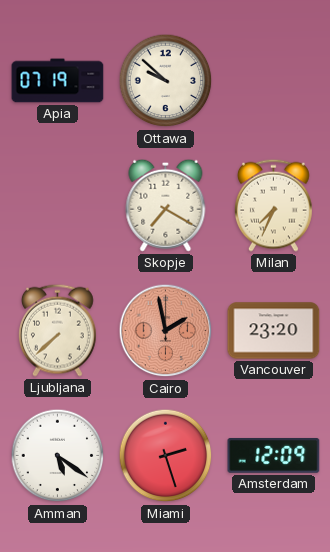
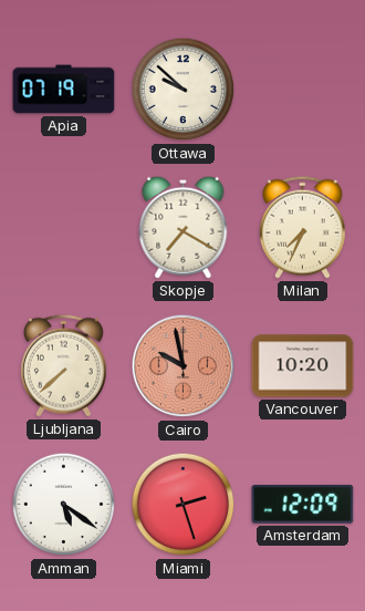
Cairo: 1:58 -> 9:58 (184, 366)
Vancouver: 23:20 -> 10:20 (303, 366)
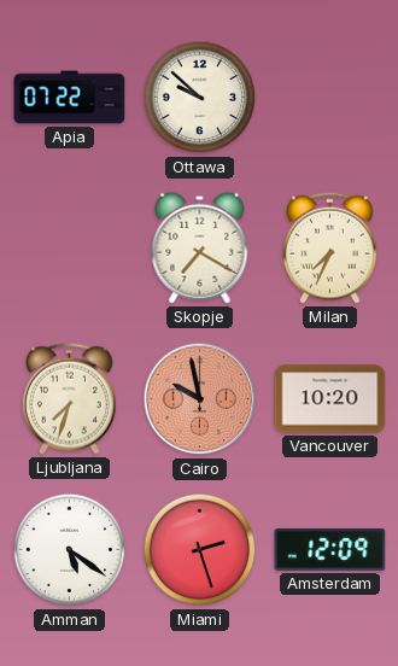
Apia: 07:19 -> 07:22 (70, 98)
Ljubljana: 7:38 -> 7:33 (69, 398)
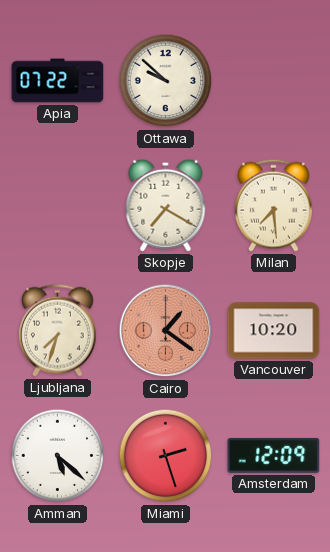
Milan: 7:34 -> 7:29 (273, 205)
Cairo: 9:58 -> 1:21 (166, 331)
Amman: 5:21 -> 5:22 (58, 456)
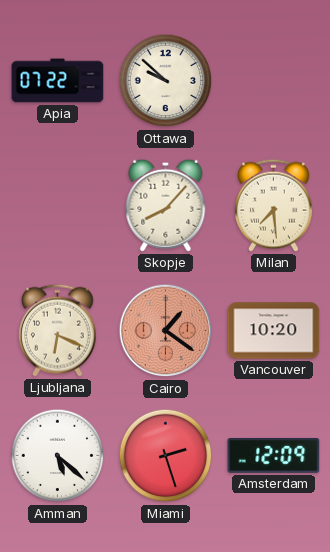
Skopje: 7:20 -> 8:07 (166, 205)
Ljubljana: 7:33 -> 6:19 (57, 330)
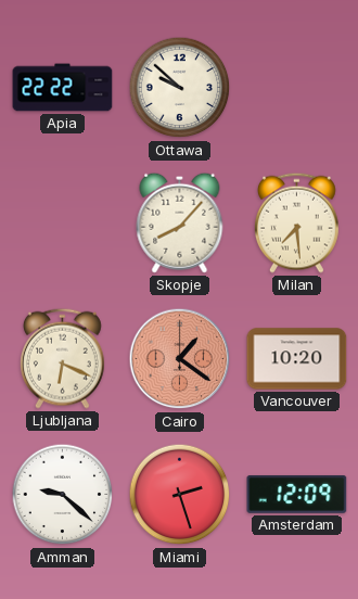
Apia: 07:22 -> 22:22 (63, 88)
Amman: 5:22 -> 9:22 (63, 495)
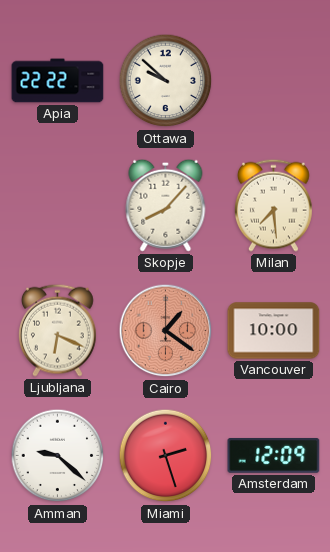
Vancouver: 10:20 -> 10:00 (274, 331)
